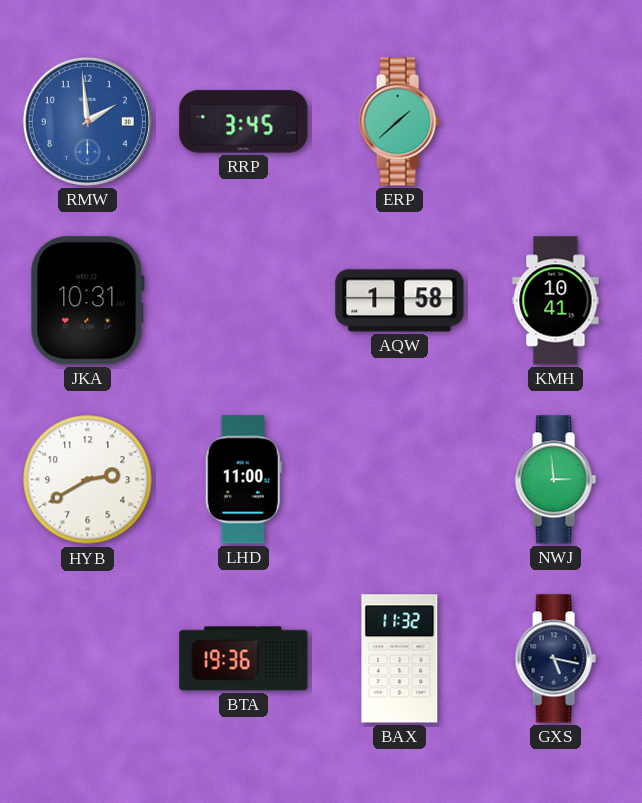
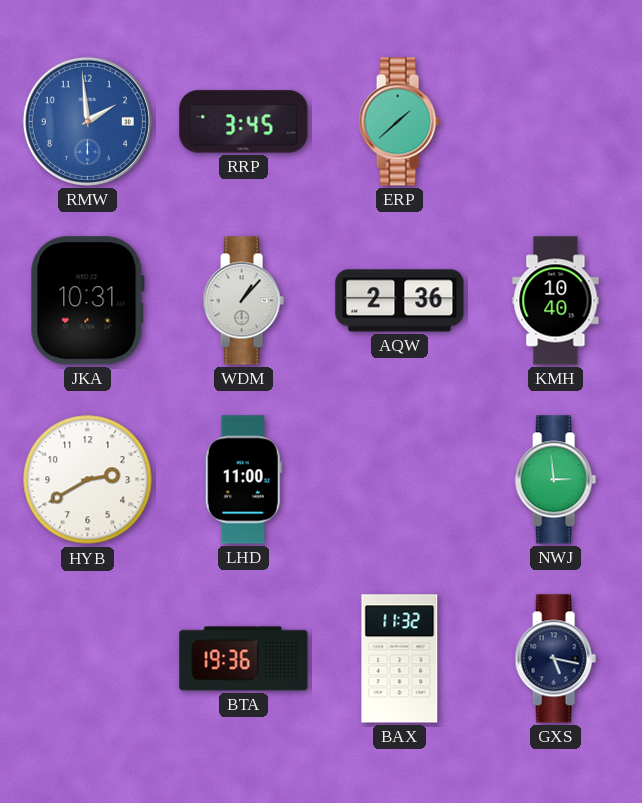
WDM: none -> 1:07 (243, 301)
AQW: 1:58 -> 2:36 (400, 301)
KMH: 10:41 -> 10:40 (556, 301)
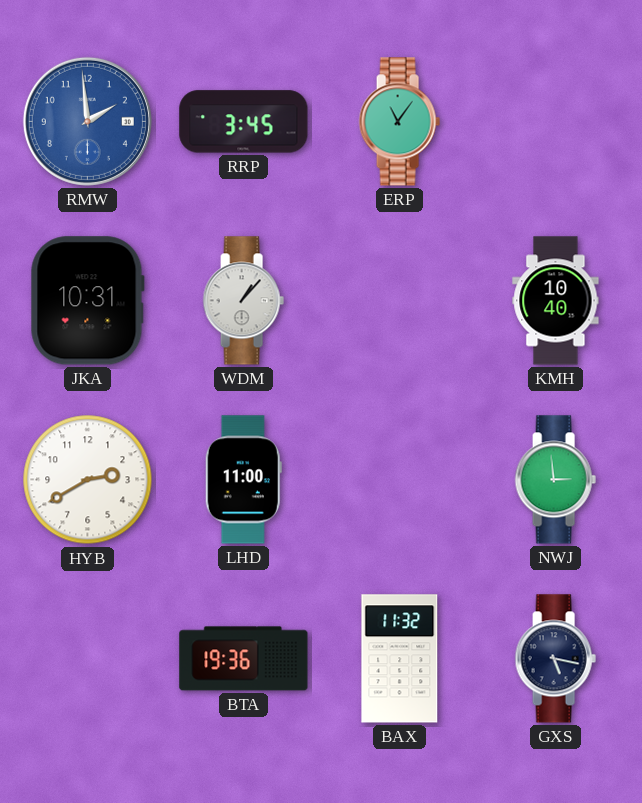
ERP: 1:38 -> 11:06 (399, 122)
AQW: 2:36 -> none (400, 301)
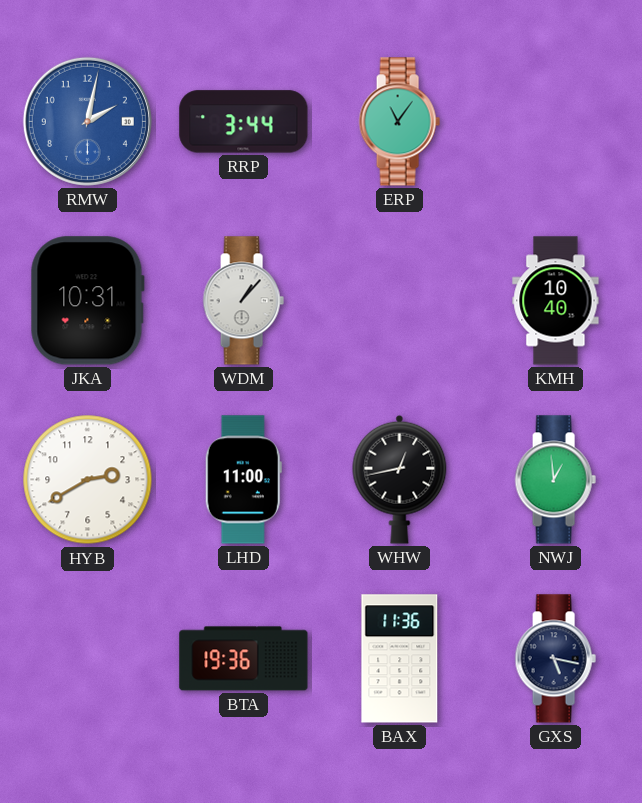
RMW: 1:59 -> 2:02 (87, 121)
RRP: 3:45 -> 3:44 (244, 122)
WHW: none -> 12:43 (400, 479)
NWJ: 2:59 -> 12:59 (555, 480)
BAX: 11:32 -> 11:36 (400, 659)
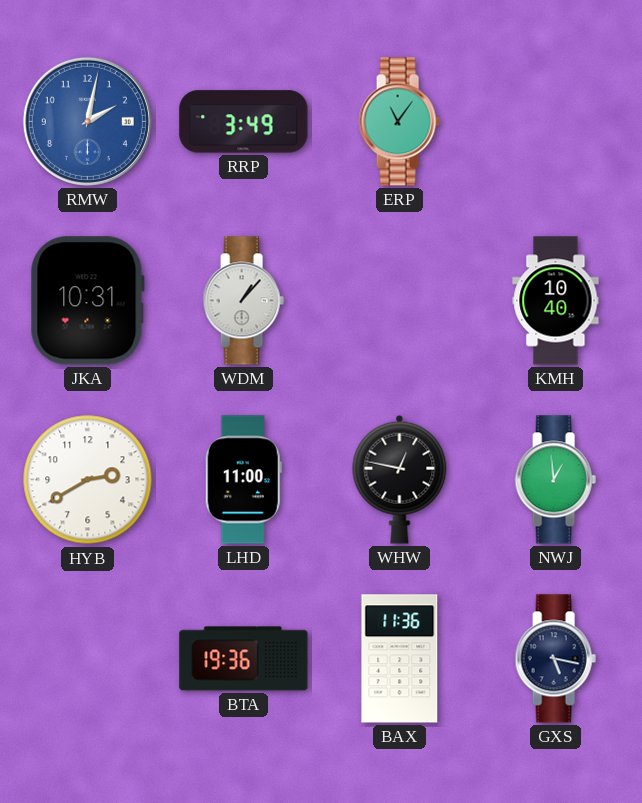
RRP: 3:44 -> 3:49 (244, 122)
WHW: 12:43 -> 12:47 (400, 479)
